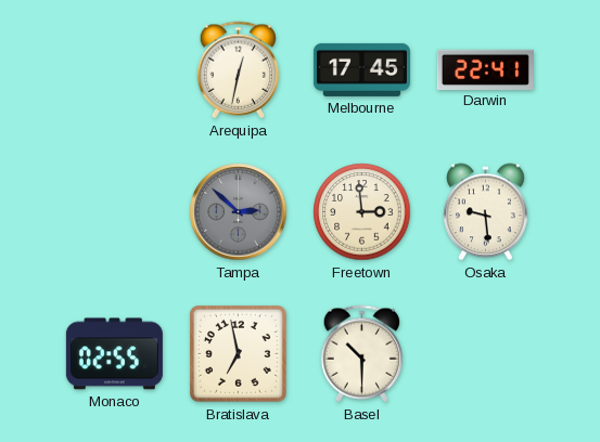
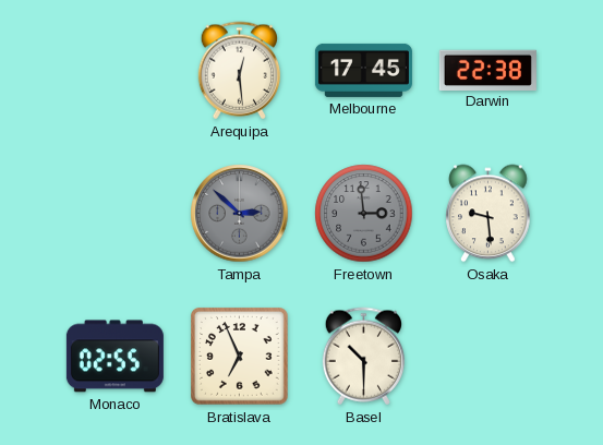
Arequipa: 12:32 -> 12:29 (239, 71)
Darwin: 22:41 -> 22:38 (487, 70)
Freetown dial: cream -> grey (364, 214)
Bratislava: 6:58 -> 6:56 (240, 357)
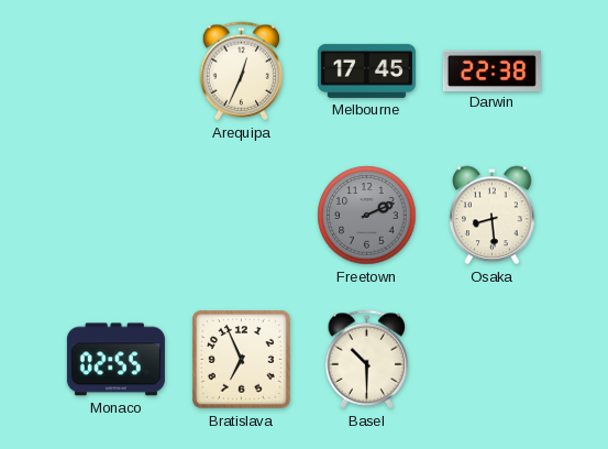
Arequipa: 12:29 -> 12:34 (241, 72)
Tampa: 2:52 -> none (240, 214)
Freetown: 2:59 -> 2:11 (367, 216)
Osaka: 9:29 -> 8:29 (493, 216)
